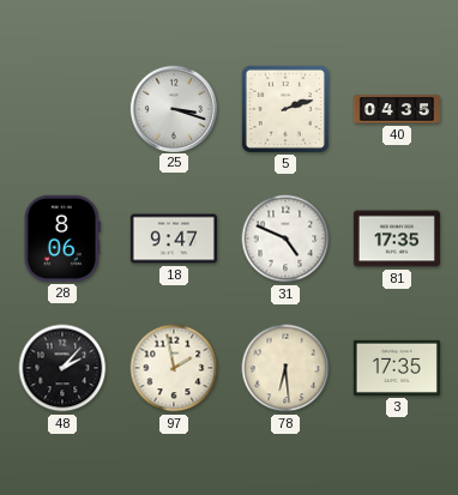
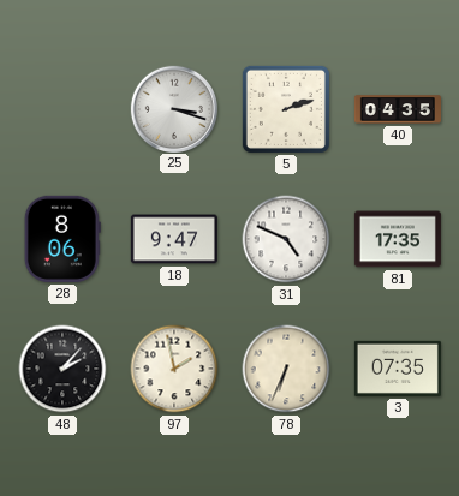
78: 6:29 -> 6:34 (286, 369)
3: 17:35 -> 07:35 (398, 369)
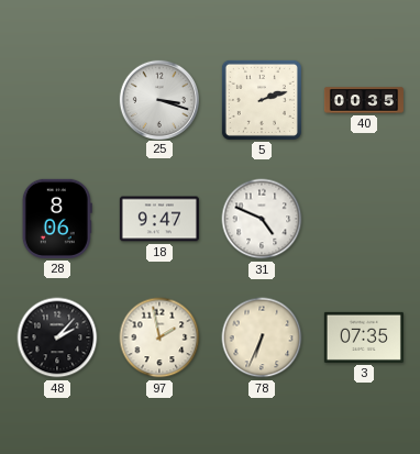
40: 04:35 -> 00:35 (364, 100)
81: 17:35 -> none (398, 239)
